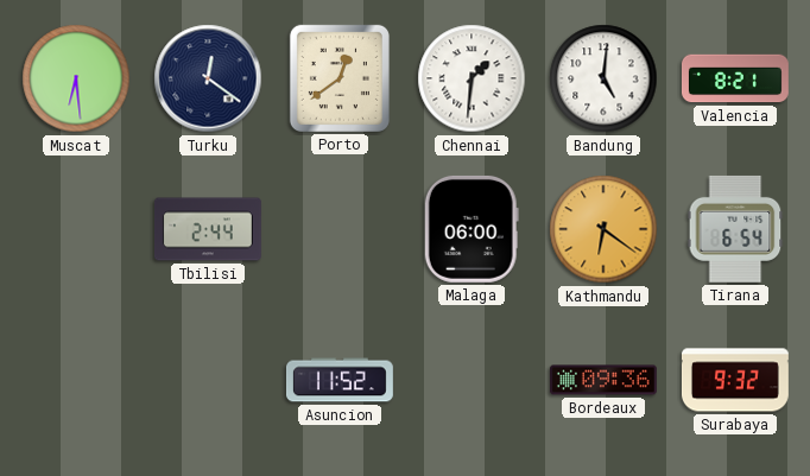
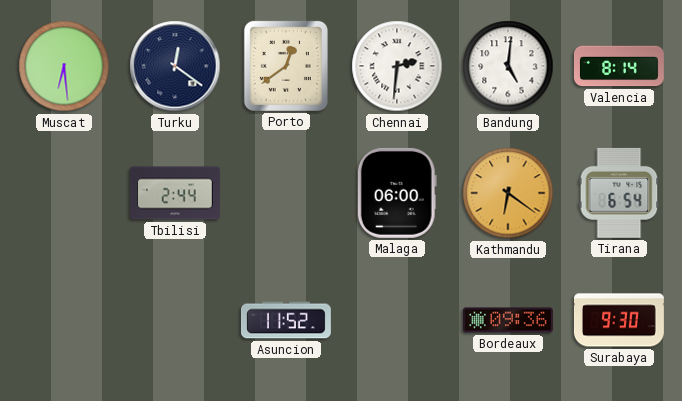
Chennai: 1:31 -> 2:31 (397, 66)
Valencia: 8:21 -> 8:14 (619, 66)
Surabaya: 9:32 -> 9:30 (619, 320)
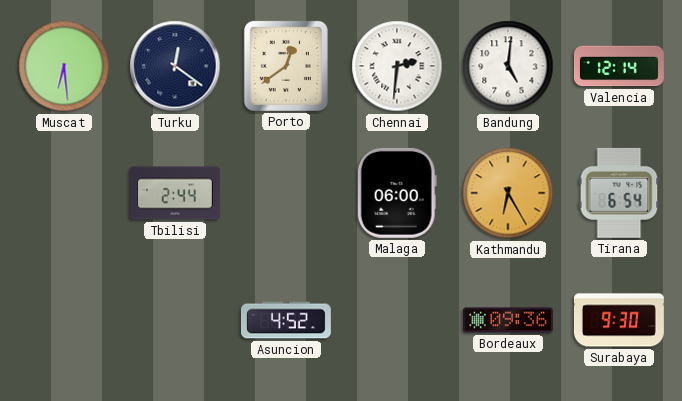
Valencia: 8:14 -> 12:14 (619, 66)
Kathmandu: 6:21 -> 6:25 (508, 193)
Asuncion: 11:52 -> 4:52 (286, 320)
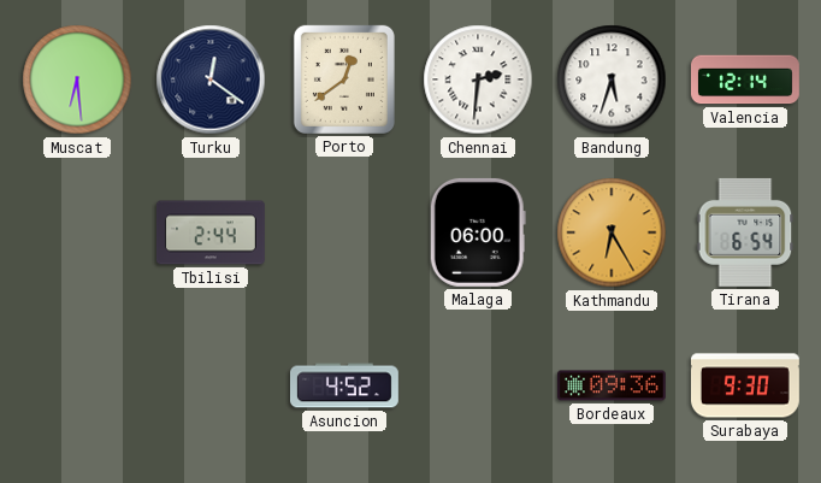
Bandung: 5:01 -> 5:33 (612, 79)
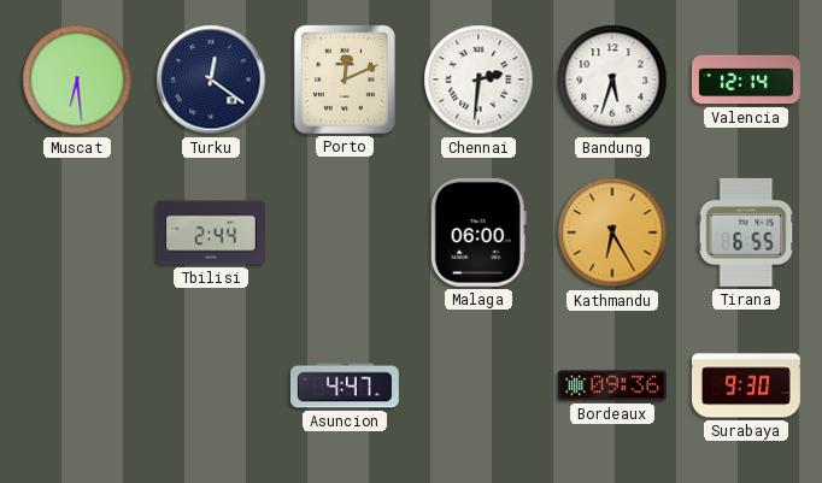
Porto: 12:39 -> 12:11 (345, 79)
Tirana: 6:54 -> 6:55 (746, 232)
Asuncion: 4:52 -> 4:47 (345, 385)
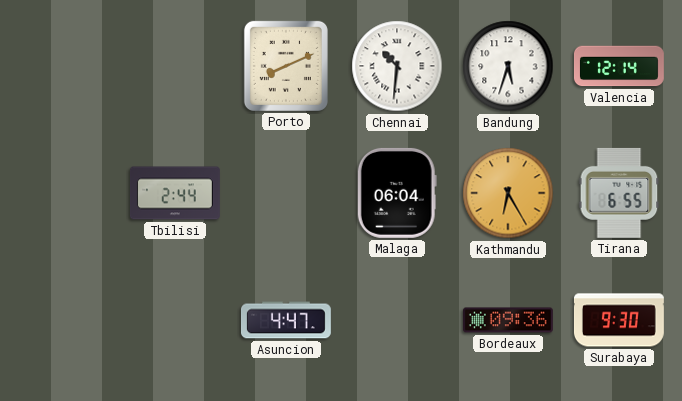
Muscat: 6:29 -> none (77, 79)
Turku: 12:21 -> none (211, 79)
Porto: 12:11 -> 8:11 (286, 66)
Chennai: 2:31 -> 10:31 (397, 66)
Malaga: 06:00 -> 06:04 (397, 193)
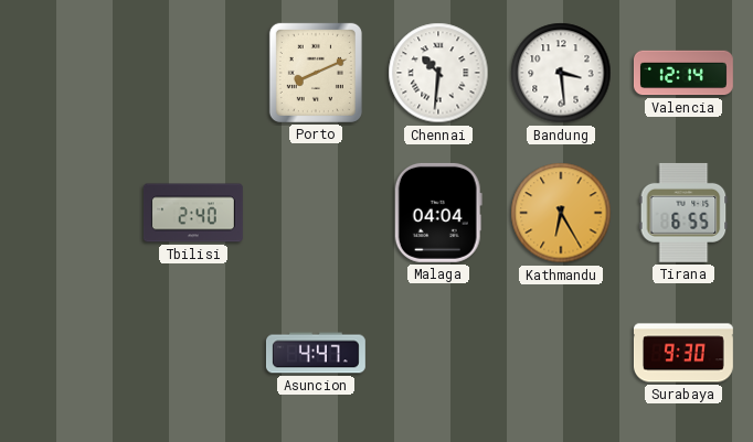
Bandung: 5:33 -> 3:29 (561, 73)
Tbilisi: 2:44 -> 2:40 (193, 213)
Malaga: 06:04 -> 04:04 (438, 213)
Bordeaux: 09:36 -> none (508, 320)
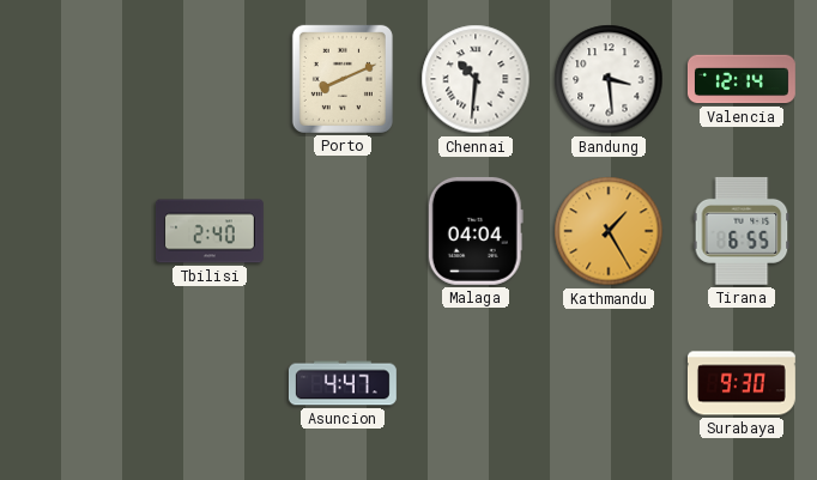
Kathmandu: 6:25 -> 1:25 (609, 231)
